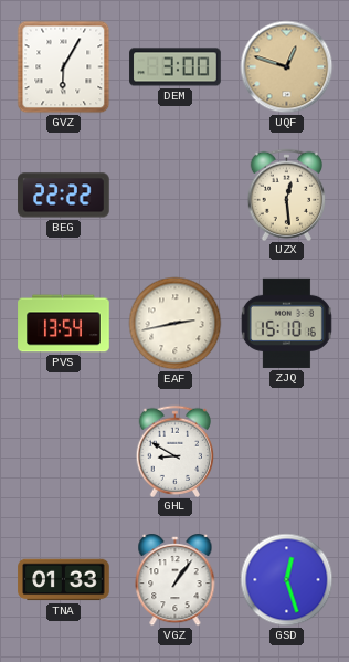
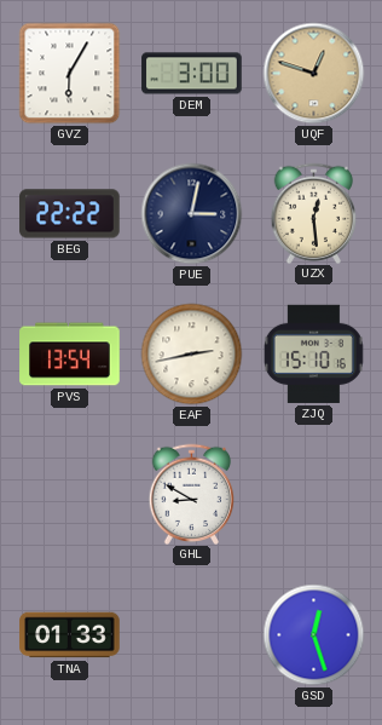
PUE: none -> 3:02 (192, 214)
VGZ: 1:06 -> none (176, 581)
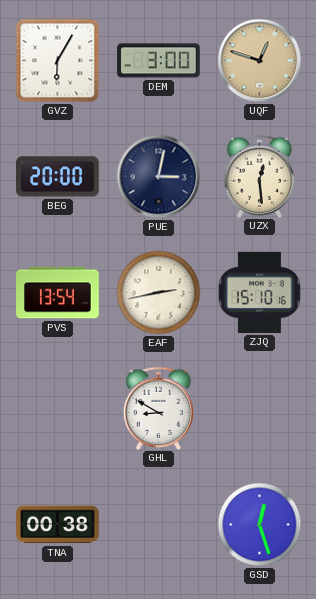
BEG: 22:22 -> 20:00 (58, 177)
TNA: 01:33 -> 00:38 (58, 525)
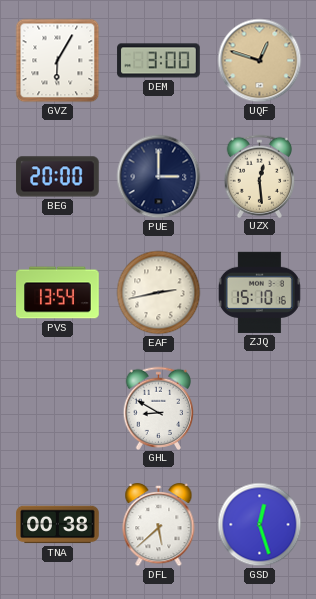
PUE: 3:02 -> 3:00 (159, 177)
DFL: none -> 5:38 (159, 526)
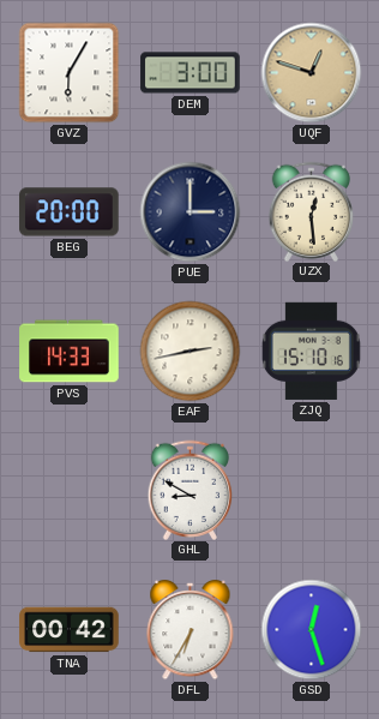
PVS: 13:54 -> 14:33 (70, 352)
TNA: 00:38 -> 00:42 (70, 630)
DFL: 5:38 -> 6:35 (191, 631)
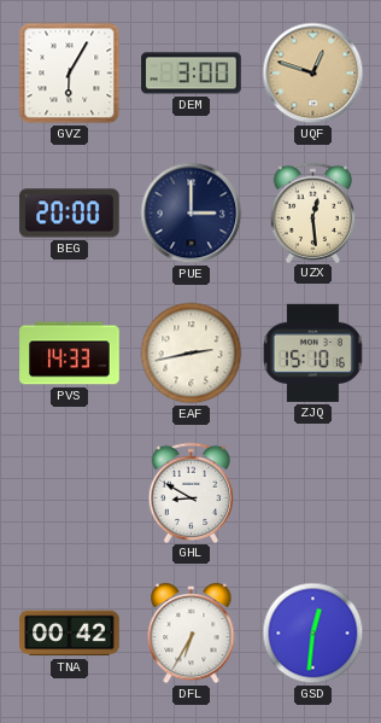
GSD: 12:27 -> 12:31 (313, 634)
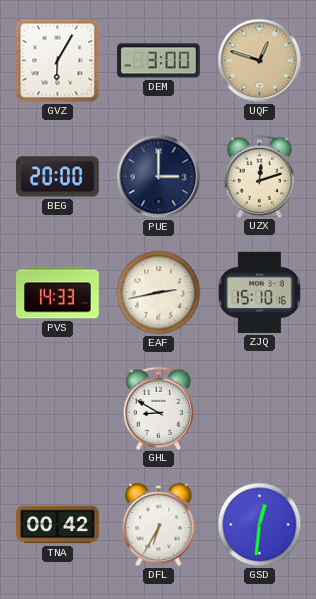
UZX: 12:29 -> 12:12 (260, 176)
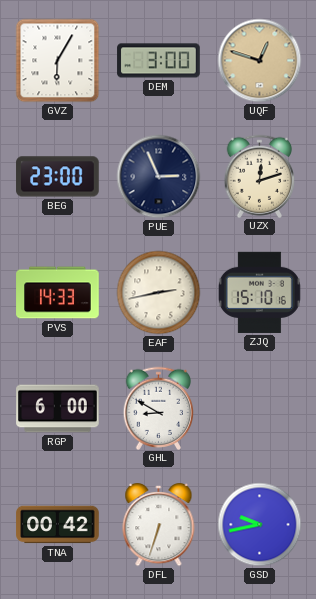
BEG: 20:00 -> 23:00 (58, 177)
PUE: 3:00 -> 2:56 (159, 177)
RGP: none -> 6:00 (58, 409)
DFL: 6:35 -> 6:33 (159, 526)
GSD: 12:31 -> 9:43 (260, 525)
